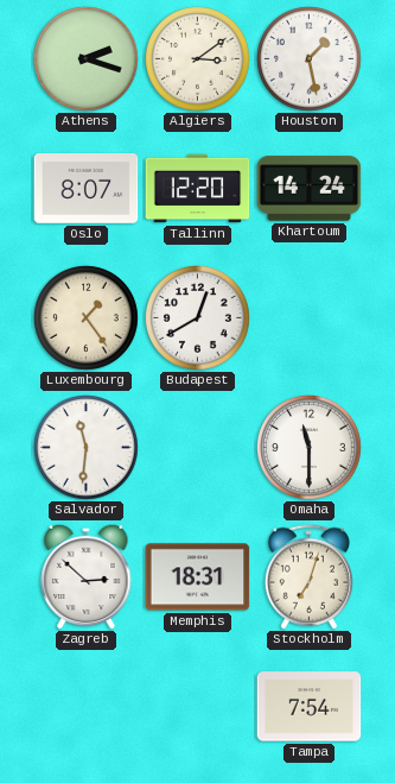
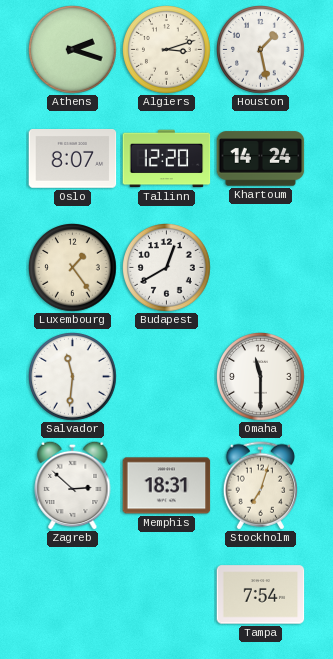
Algiers: 3:09 -> 3:12 (167, 50)
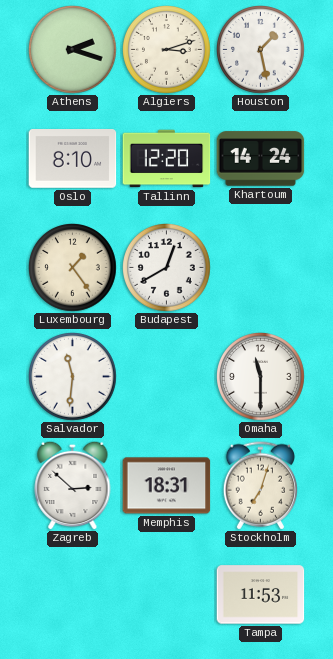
Oslo: 8:07 -> 8:10 (73, 159)
Tampa: 7:54 -> 11:53 (261, 595)
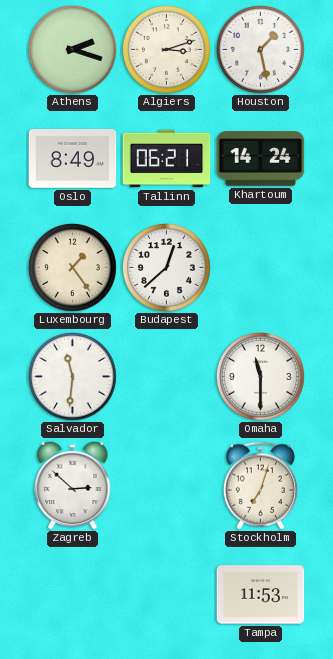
Oslo: 8:10 -> 8:49 (73, 159)
Tallinn: 12:20 -> 06:21 (167, 159)
Budapest: 12:40 -> 12:38 (167, 268)
Memphis: 18:31 -> none (167, 486)
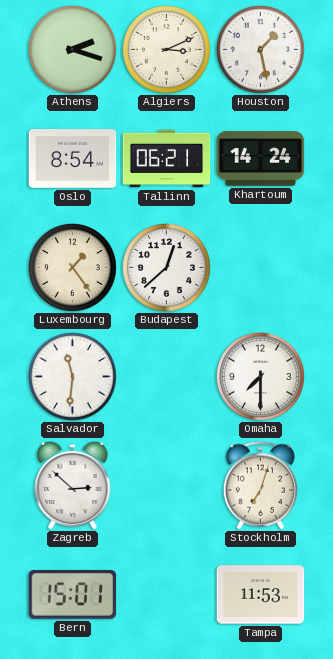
Algiers: 3:12 -> 3:11 (167, 50)
Oslo: 8:49 -> 8:54 (73, 159)
Omaha: 11:30 -> 7:30 (261, 377)
Bern: none -> 15:01 (73, 594)
